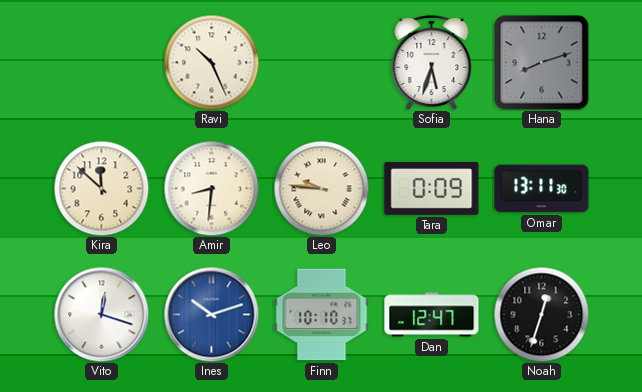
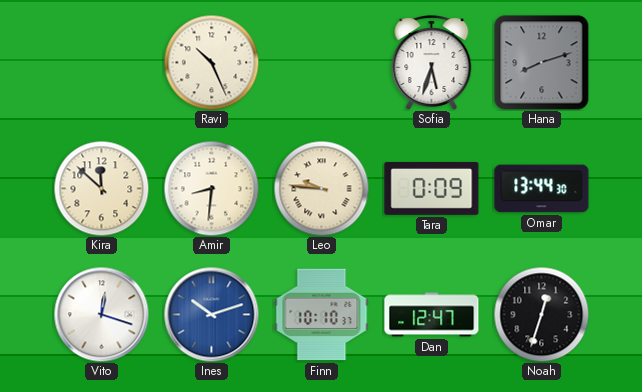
Omar: 13:11 -> 13:44 (542, 189)
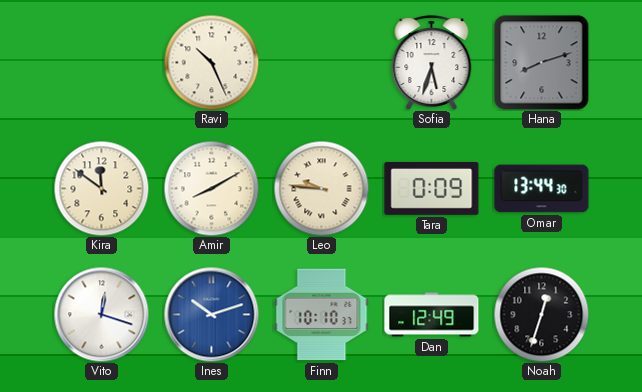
Kira: 11:52 -> 11:51 (101, 188)
Amir: 8:31 -> 8:10 (211, 188)
Dan: 12:47 -> 12:49 (432, 315)
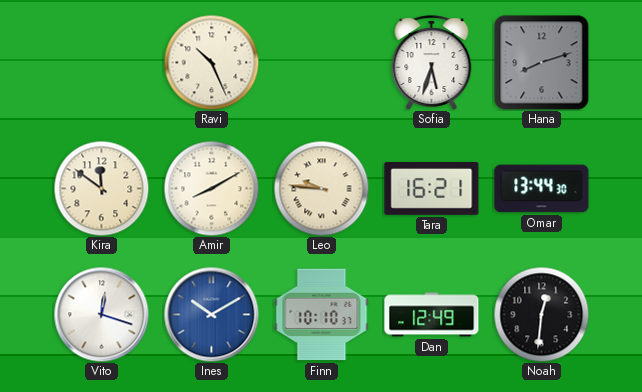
Tara: 0:09 -> 16:21 (432, 189)
Ines: 10:12 -> 10:10 (211, 314)
Noah: 12:33 -> 12:31 (541, 314)
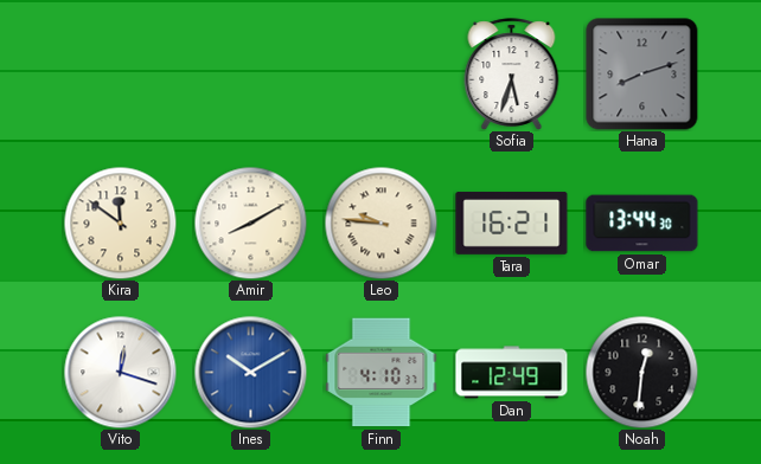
Ravi: 10:26 -> none (211, 62)
Finn: 10:10 -> 4:10 (382, 373)
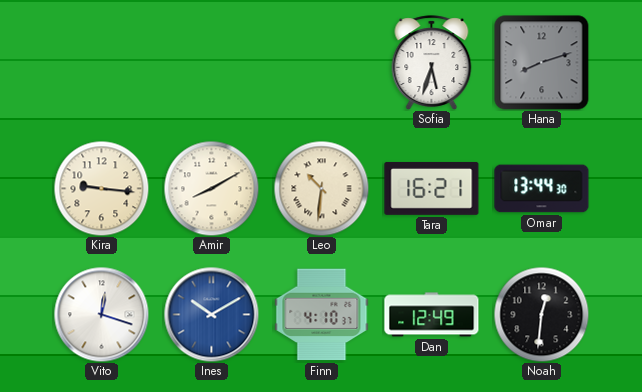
Kira: 11:51 -> 9:16 (101, 188)
Leo: 9:46 -> 10:31 (321, 188)
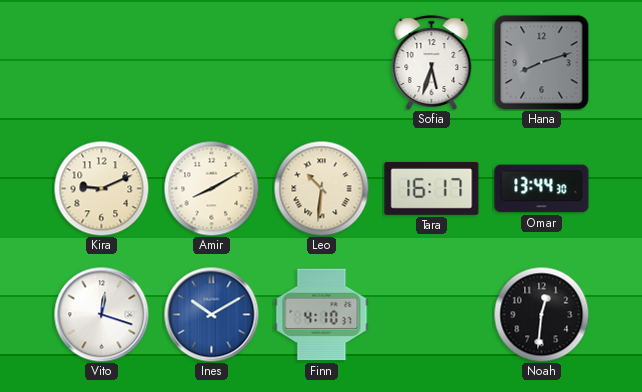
Kira: 9:16 -> 9:11 (101, 188)
Tara: 16:21 -> 16:17 (432, 189)
Dan: 12:49 -> none (432, 315)
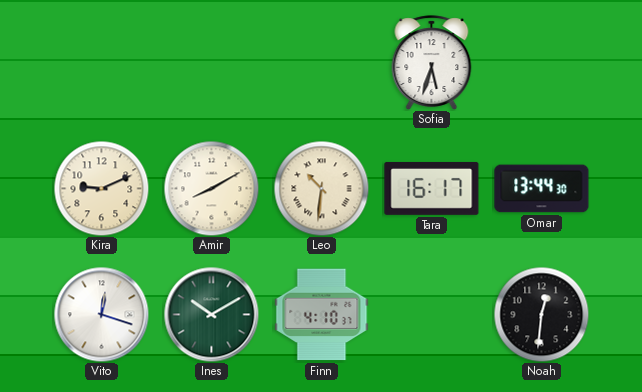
Hana: 8:12 -> none (542, 63)
Ines dial: blue -> green (211, 314)
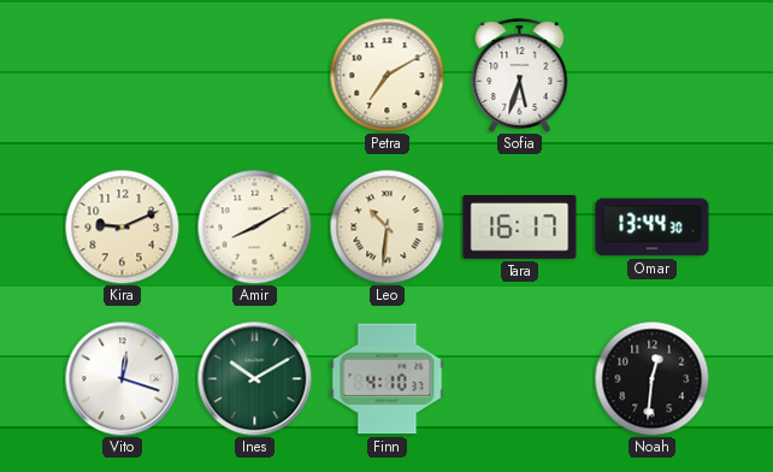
Petra: none -> 7:10 (386, 75)
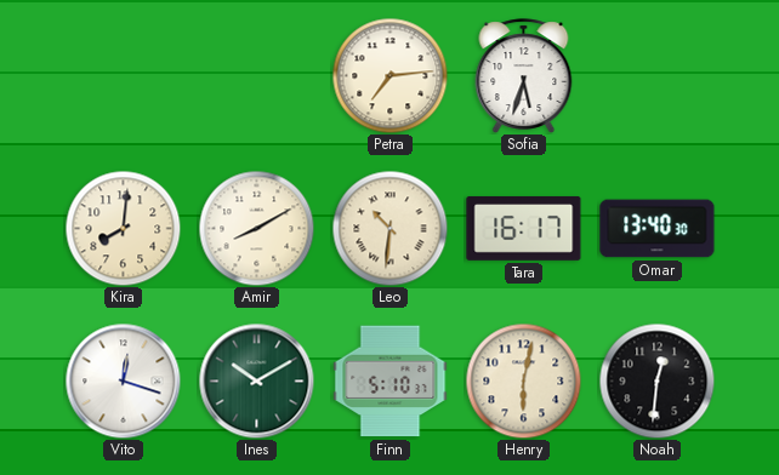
Petra: 7:10 -> 7:14 (389, 75)
Kira: 9:11 -> 8:01 (123, 228)
Omar: 13:44 -> 13:40 (658, 229)
Finn: 4:10 -> 5:10 (391, 382)
Henry: none -> 6:02 (523, 380)
